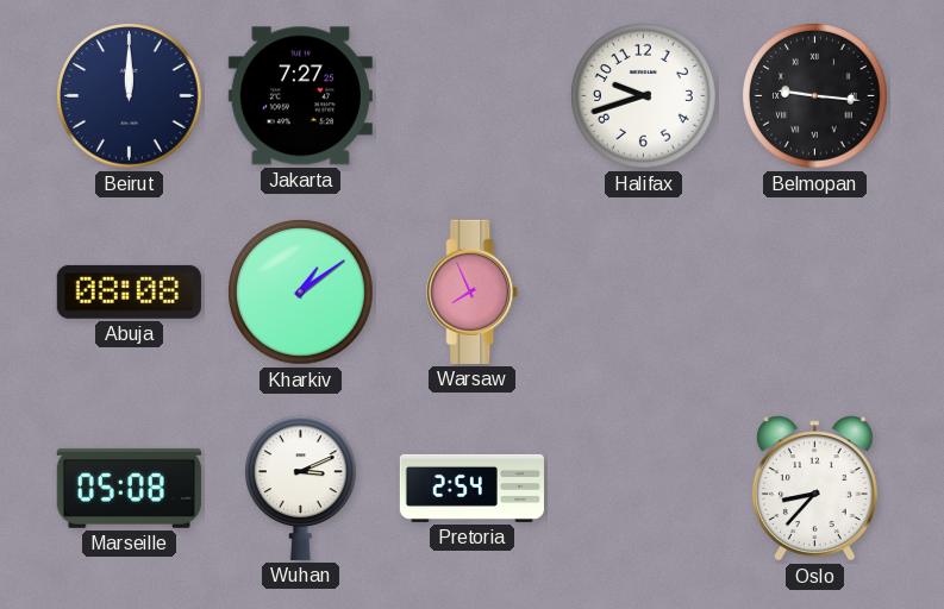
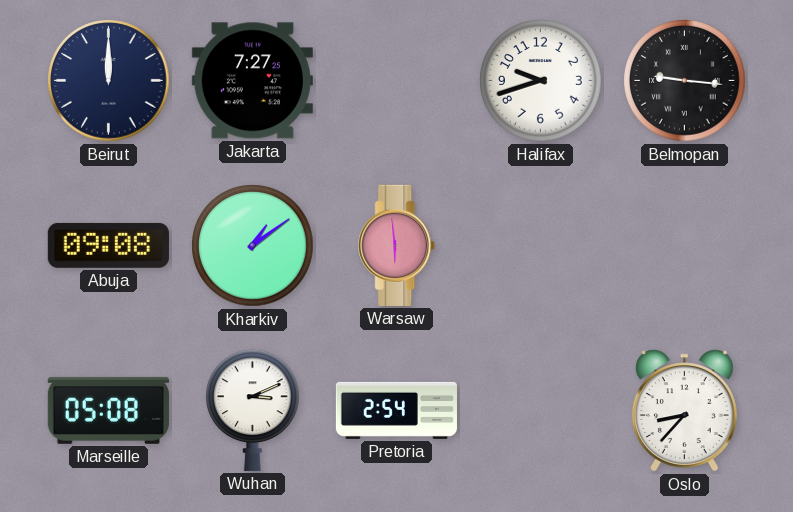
Abuja: 08:08 -> 09:08 (108, 245)
Warsaw: 7:56 -> 5:59 (397, 245)
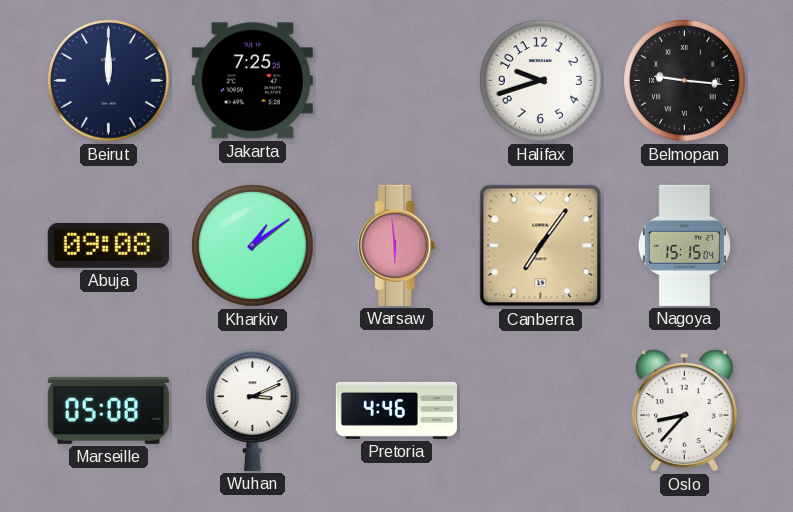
Jakarta: 7:27 -> 7:25 (252, 81)
Canberra: none -> 7:06 (541, 246)
Nagoya: none -> 15:15 (684, 245)
Pretoria: 2:54 -> 4:46 (396, 410)
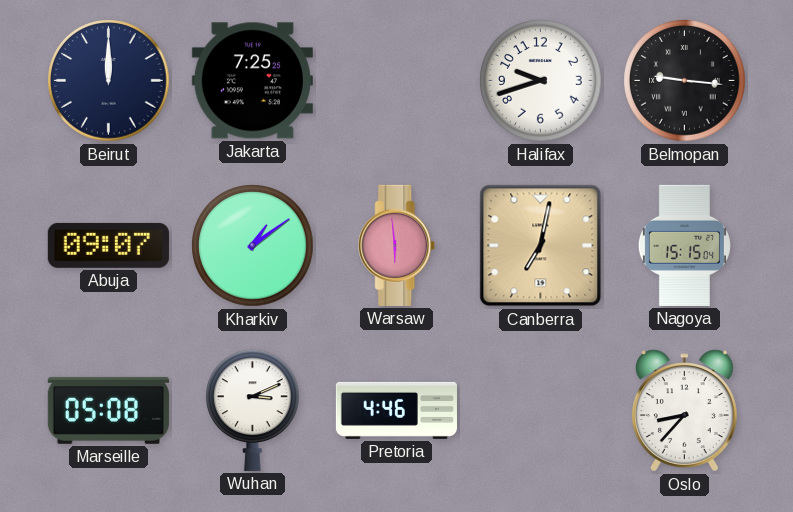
Abuja: 09:08 -> 09:07 (108, 245)
Canberra: 7:06 -> 7:02 (541, 246)
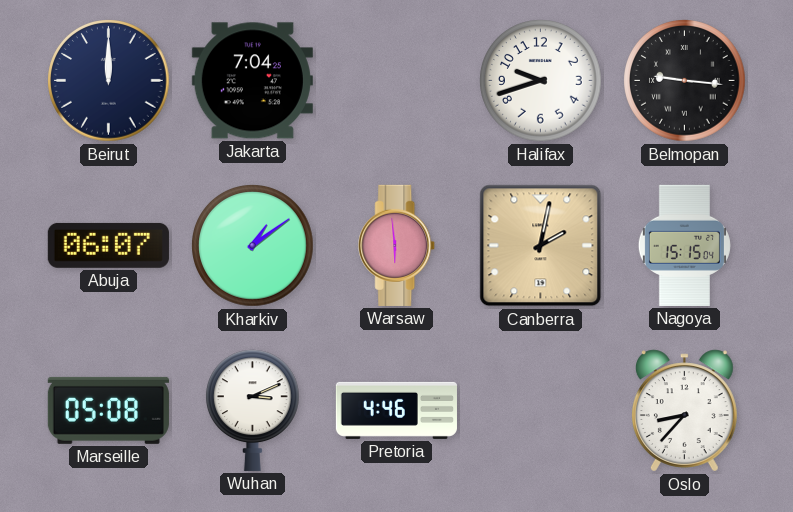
Jakarta: 7:25 -> 7:04 (252, 81)
Abuja: 09:07 -> 06:07 (108, 245)
Canberra: 7:02 -> 2:02 (541, 246)
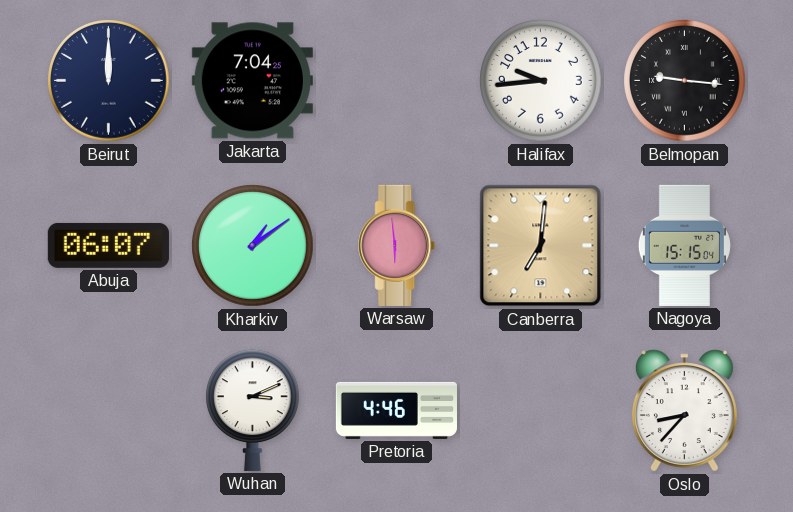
Halifax: 9:42 -> 9:44 (541, 81)
Canberra: 2:02 -> 7:01 (541, 246)
Marseille: 05:08 -> none (108, 410)
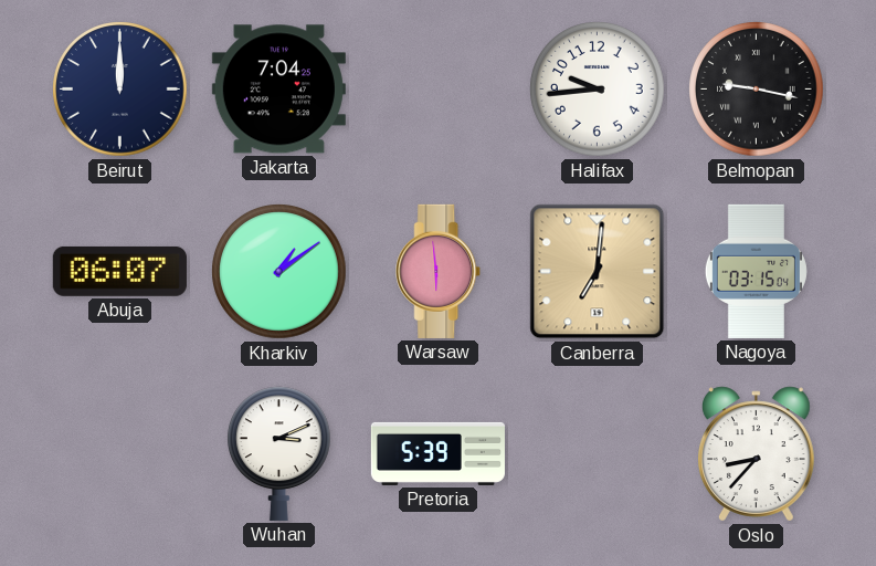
Belmopan: 9:16 -> 9:17 (757, 90)
Nagoya: 15:15 -> 03:15 (756, 271)
Pretoria: 4:46 -> 5:39 (437, 453)
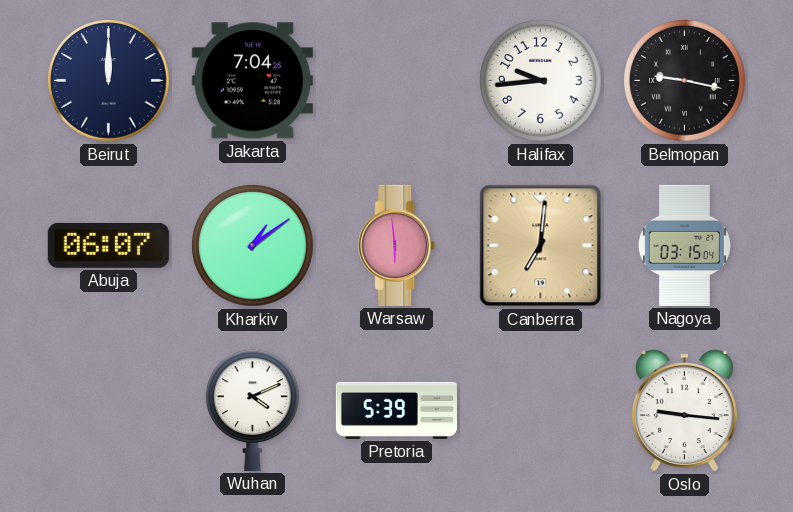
Wuhan: 3:11 -> 4:11 (253, 410)
Oslo: 8:37 -> 9:16 (684, 411)
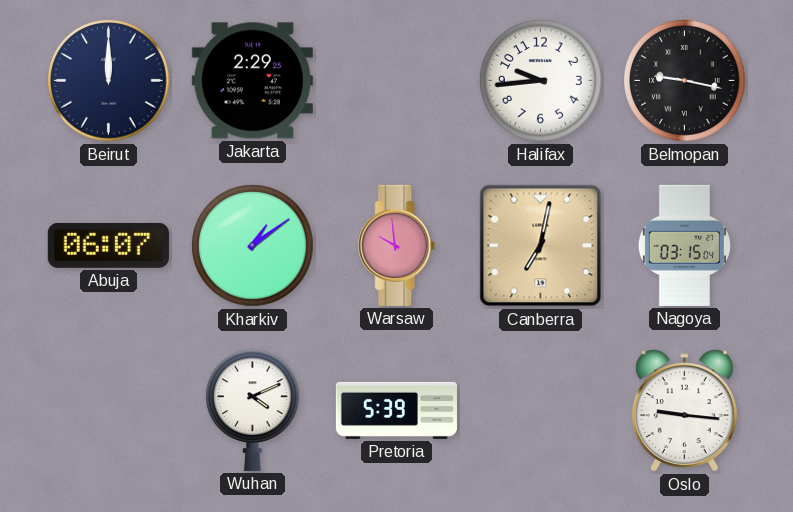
Jakarta: 7:04 -> 2:29 (252, 81)
Warsaw: 5:59 -> 9:59 (397, 245)
Canberra: 7:01 -> 7:02 (541, 246)
